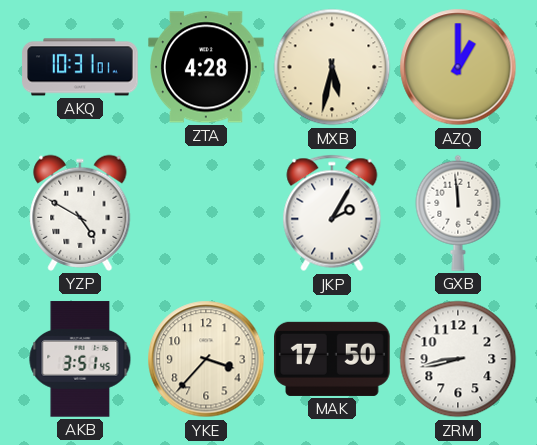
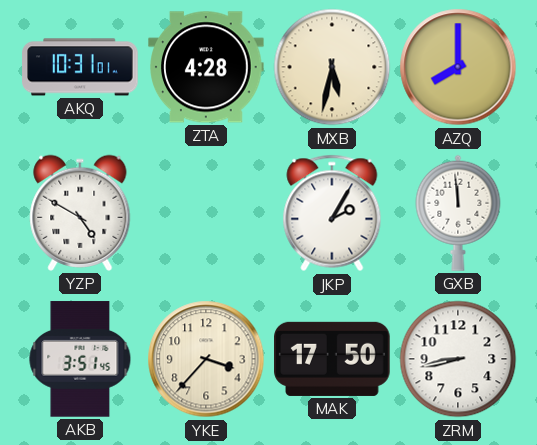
AZQ: 1:00 -> 8:00 (458, 67)
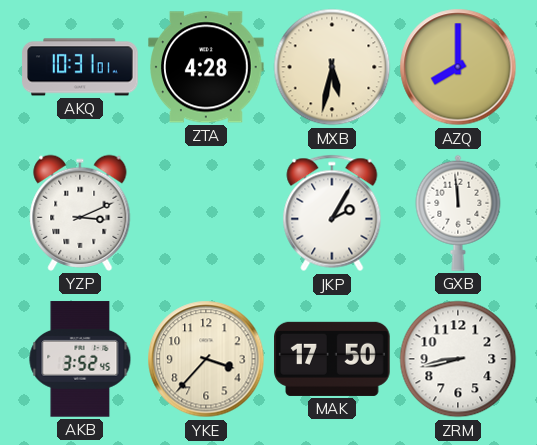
YZP: 4:50 -> 3:11 (80, 213)
AKB: 3:51 -> 3:52 (80, 359)
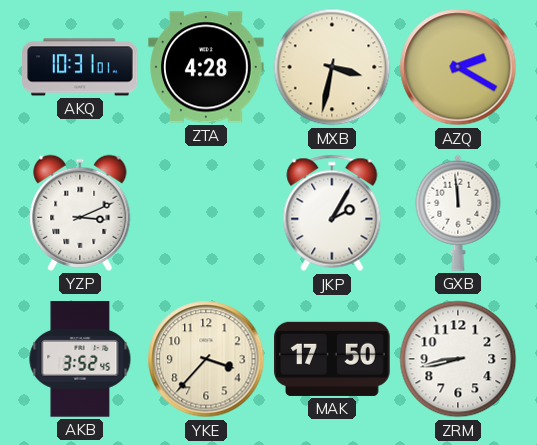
MXB: 5:32 -> 3:32 (332, 67)
AZQ: 8:00 -> 2:20 (458, 67)
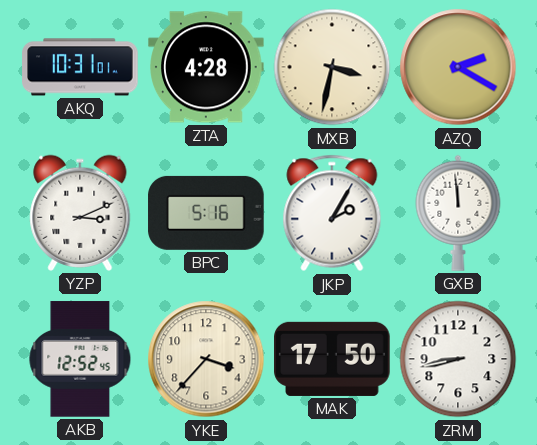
BPC: none -> 5:16 (206, 213)
AKB: 3:52 -> 12:52 (80, 359)
